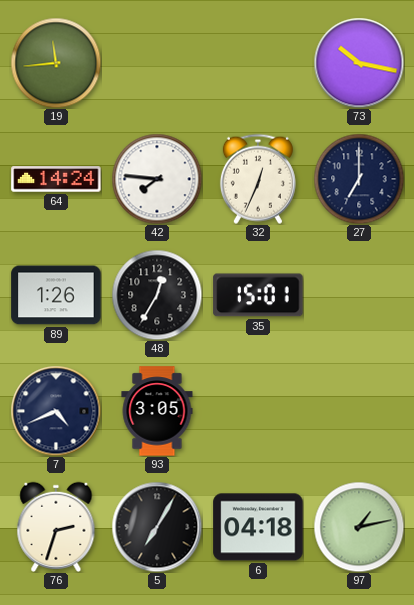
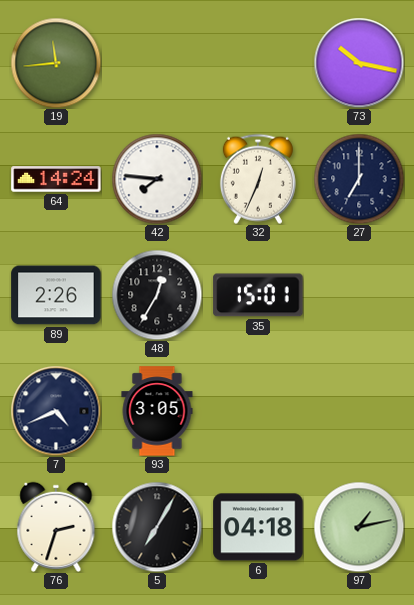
89: 1:26 -> 2:26 (56, 295)
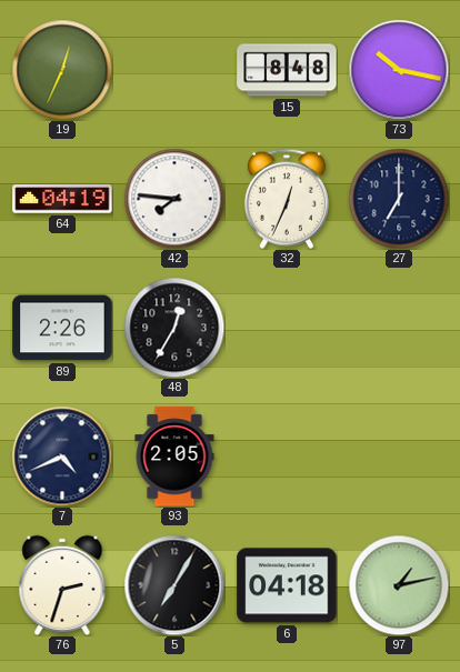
19: 11:44 -> 12:34 (62, 70)
15: none -> 8:48 (287, 70)
64: 14:24 -> 04:19 (62, 199)
35: 15:01 -> none (258, 295)
93: 3:05 -> 2:05 (174, 457)
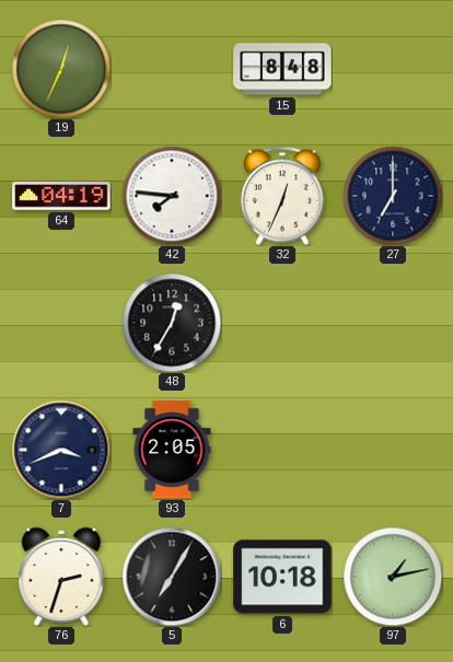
73: 10:17 -> none (399, 70)
89: 2:26 -> none (62, 328)
7: 4:41 -> 3:41 (61, 450)
6: 04:18 -> 10:18 (282, 577)
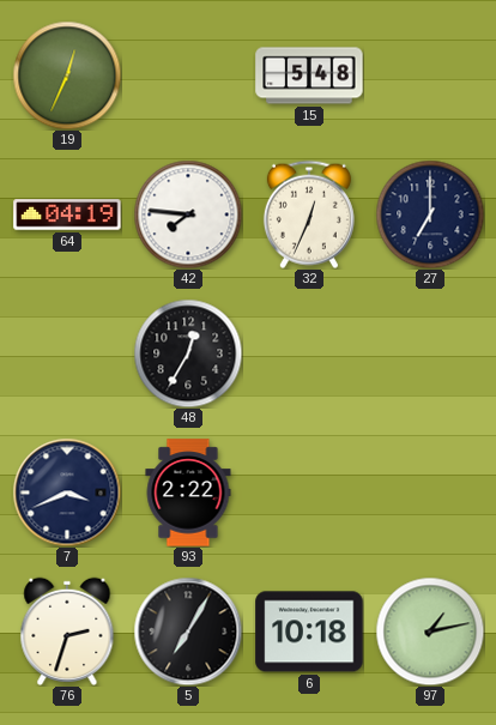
15: 8:48 -> 5:48 (309, 75)
93: 2:05 -> 2:22 (188, 493)
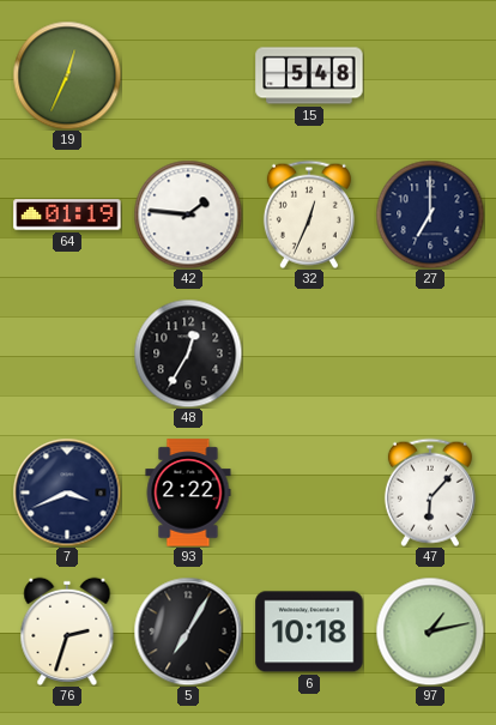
64: 04:19 -> 01:19 (67, 215)
42: 7:46 -> 1:46 (188, 215)
47: none -> 6:07 (430, 493)
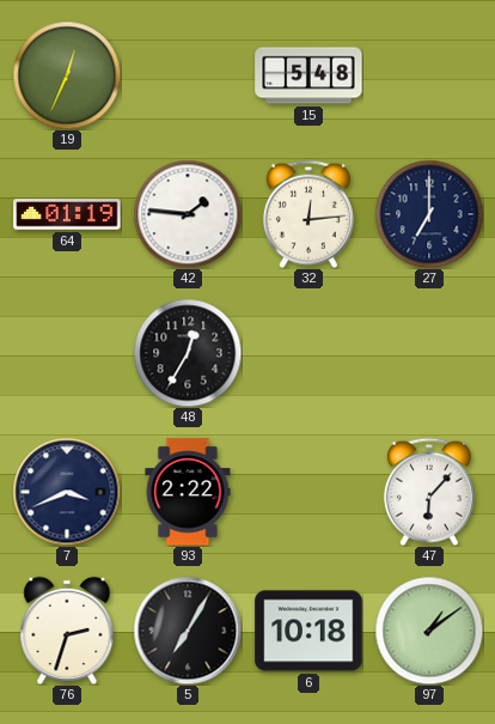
32: 12:34 -> 12:14 (308, 214)
97: 1:13 -> 1:09 (429, 631)
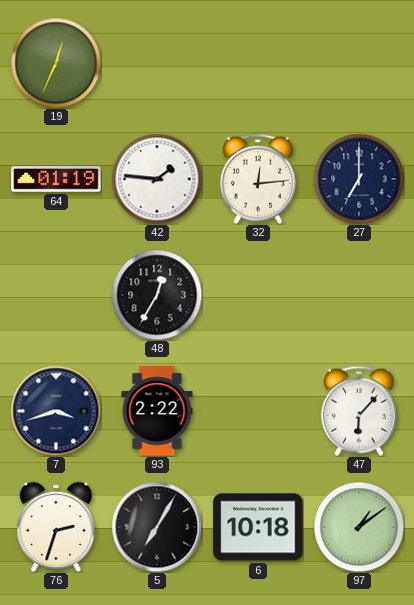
15: 5:48 -> none (308, 75)
7: 3:41 -> 3:42 (56, 411)
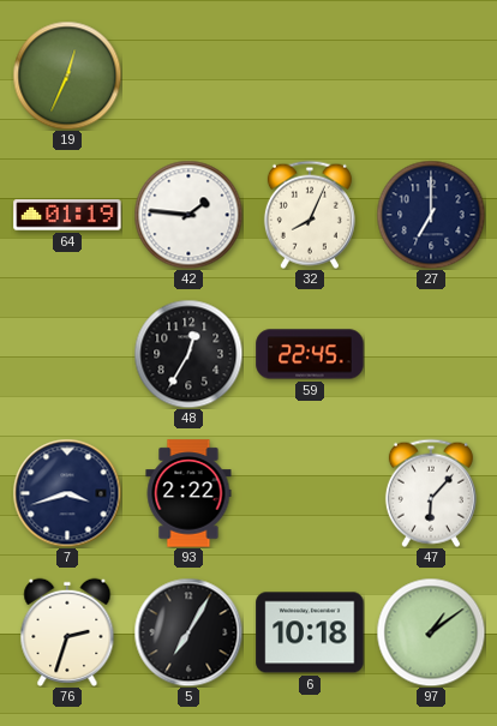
32: 12:14 -> 8:04 (310, 215)
59: none -> 22:45 (310, 354)
